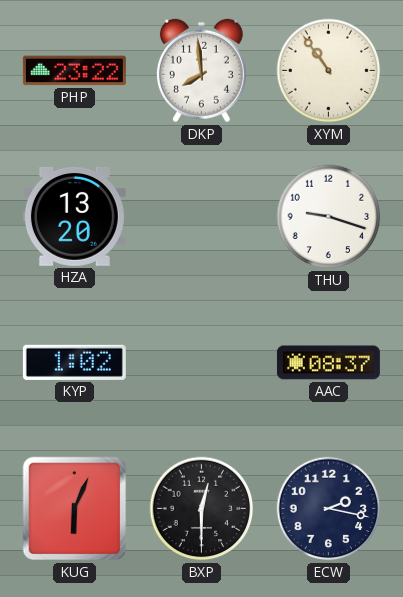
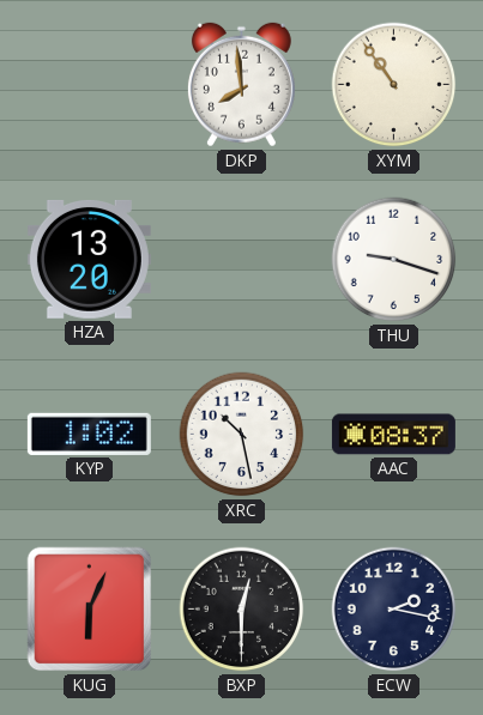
PHP: 23:22 -> none (74, 71)
XRC: none -> 10:28 (242, 435)
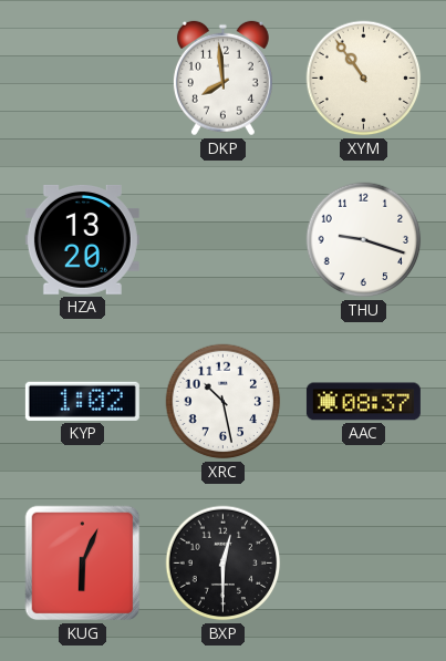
ECW: 2:17 -> none (394, 610)
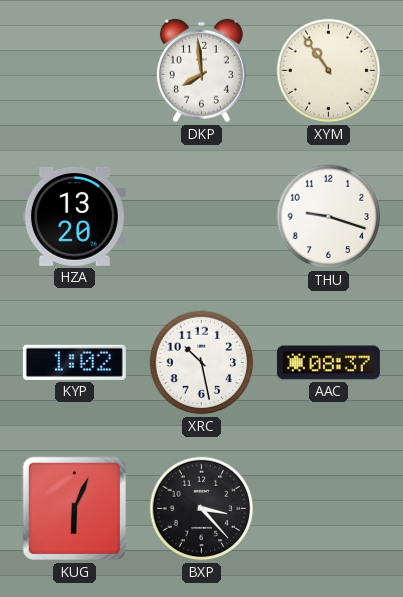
BXP: 12:30 -> 3:23 (202, 509)
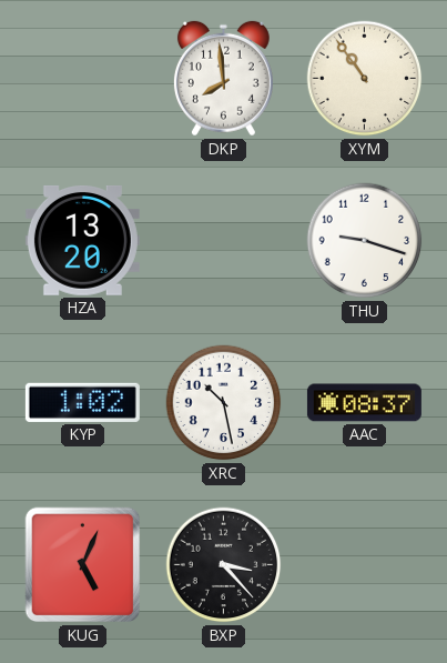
KUG: 6:04 -> 5:04 (83, 565)
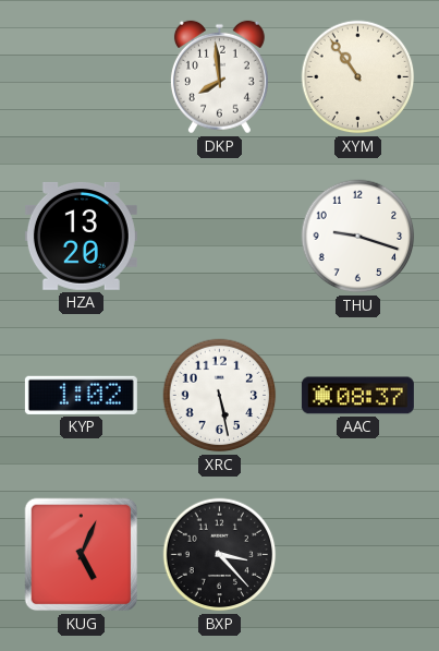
XRC: 10:28 -> 5:28 (220, 396)
